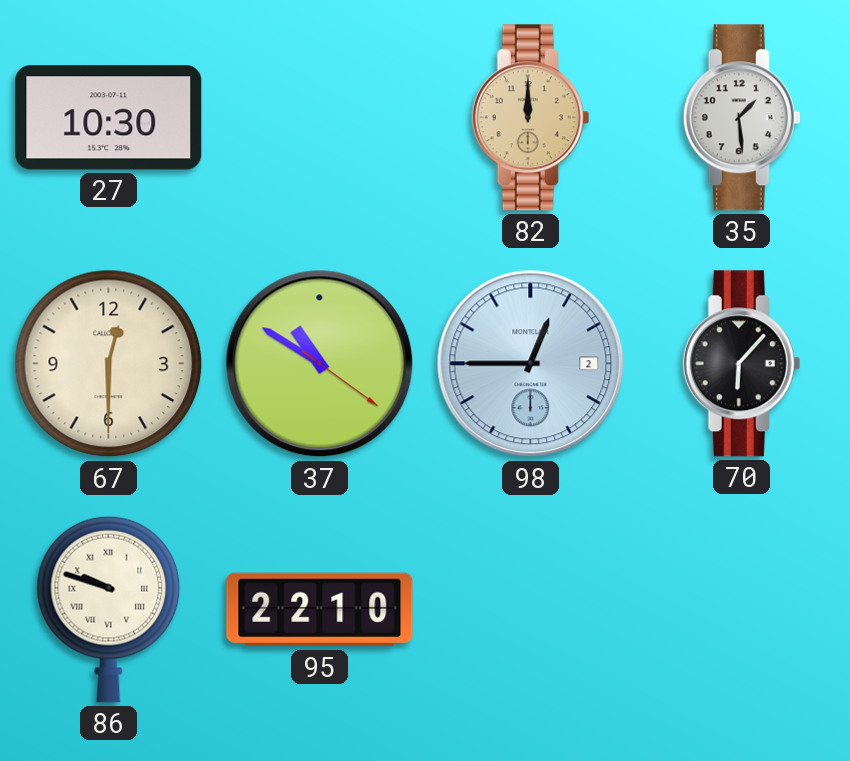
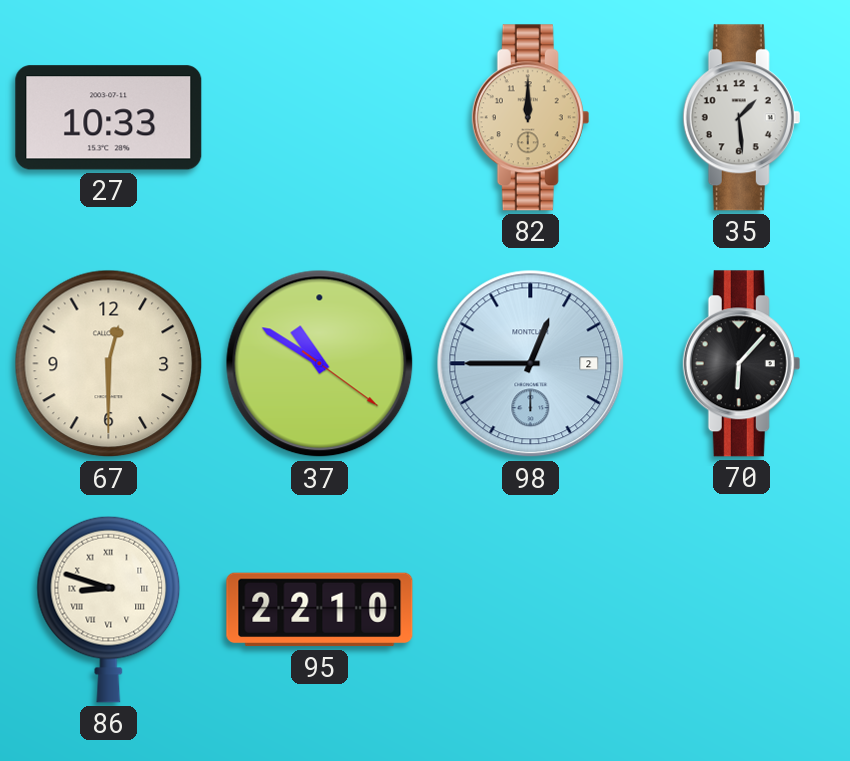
27: 10:30 -> 10:33 (109, 118)
86: 9:48 -> 8:48 (109, 609)
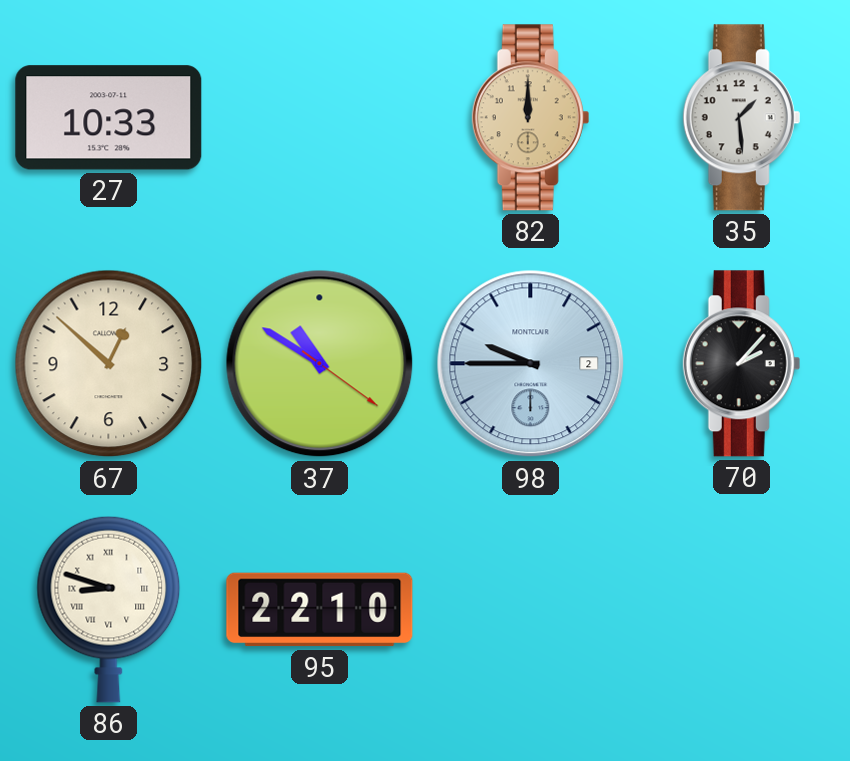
67: 12:30 -> 12:52 (109, 364)
98: 12:45 -> 9:45 (531, 364)
70: 6:07 -> 2:07 (742, 364)
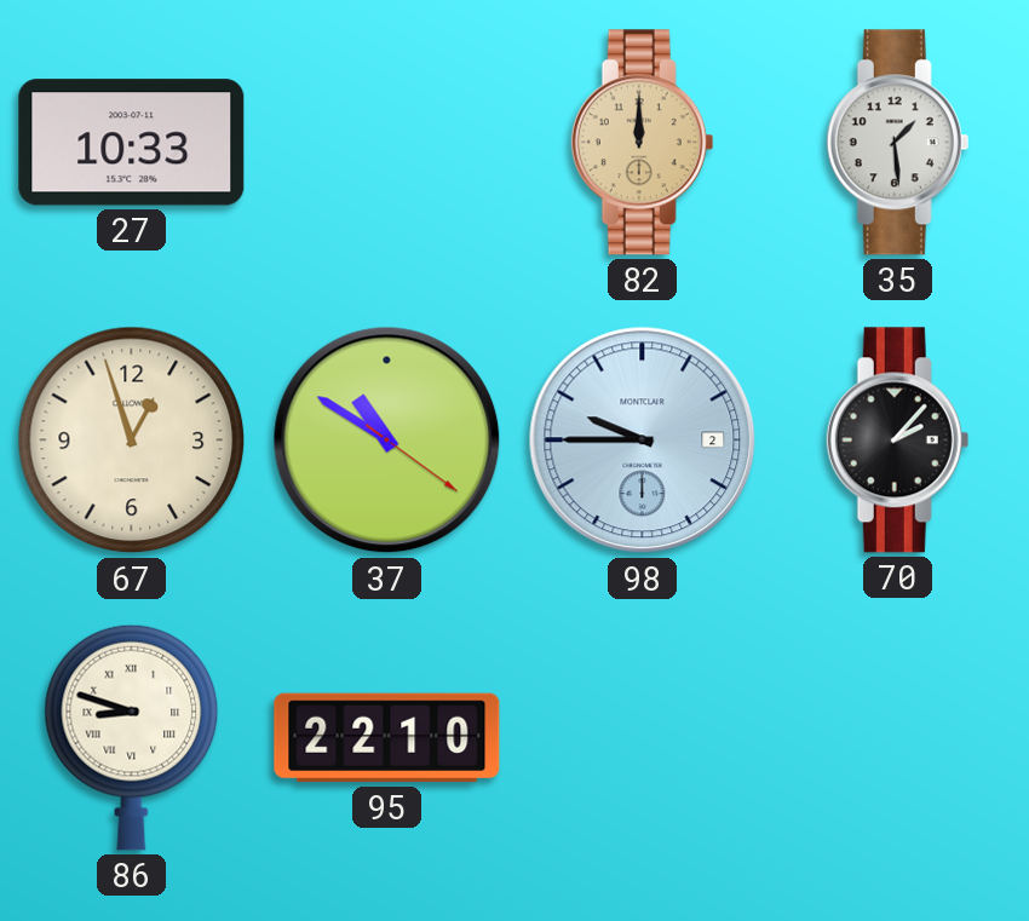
67: 12:52 -> 12:57 (132, 441)
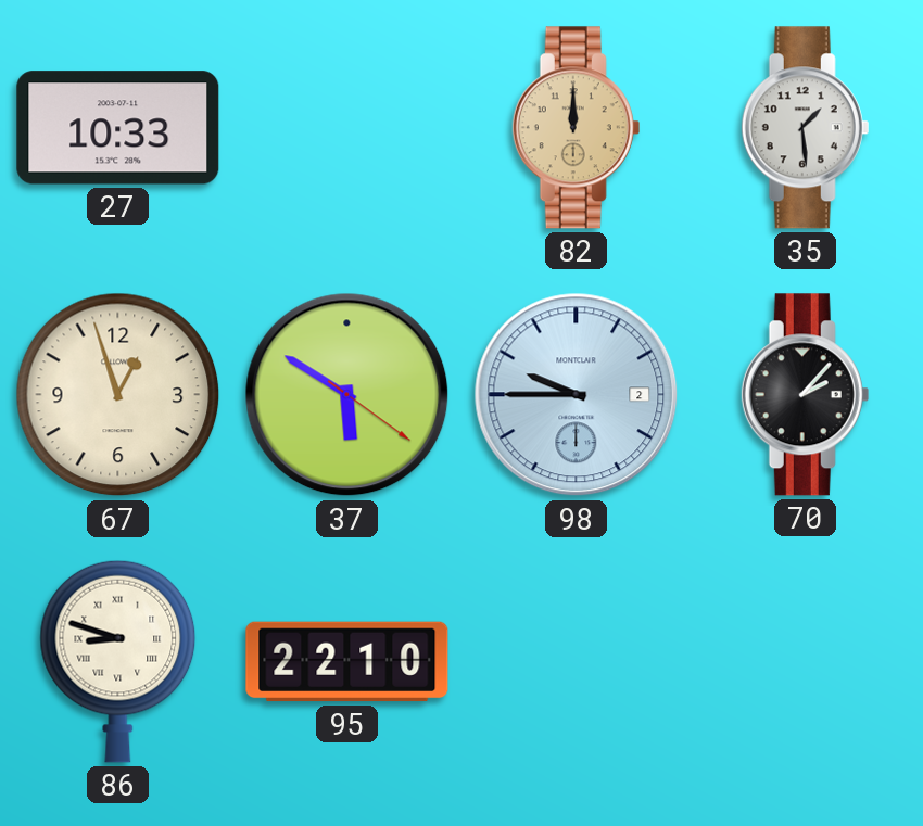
37: 10:50 -> 5:50 (347, 395)
